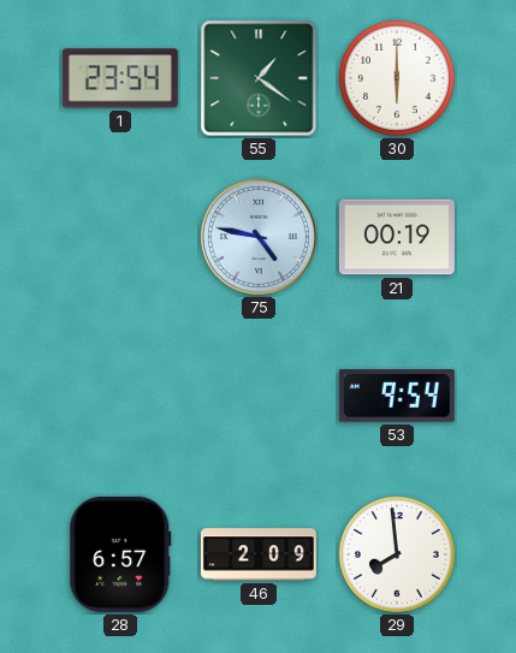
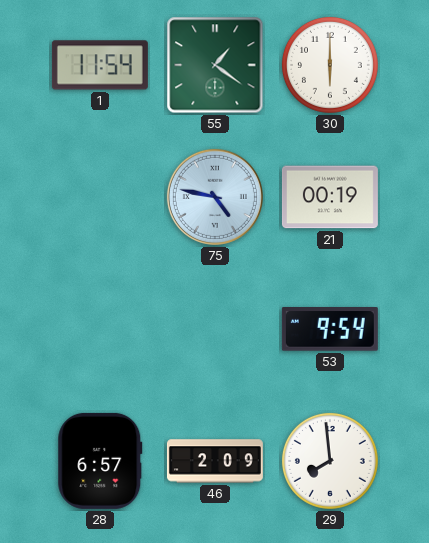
1: 23:54 -> 11:54 (100, 65)
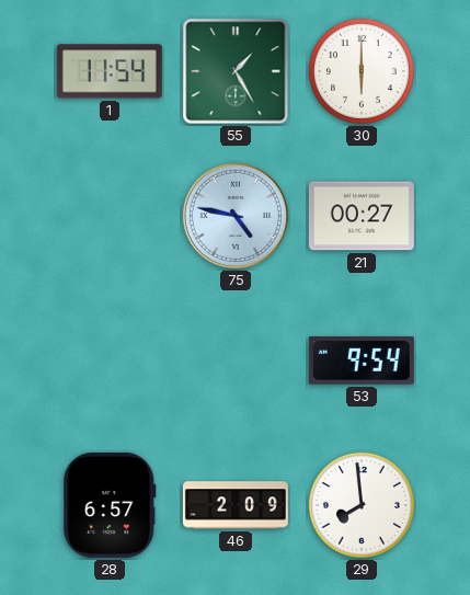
55: 1:21 -> 1:25 (236, 71)
21: 00:19 -> 00:27 (362, 216)
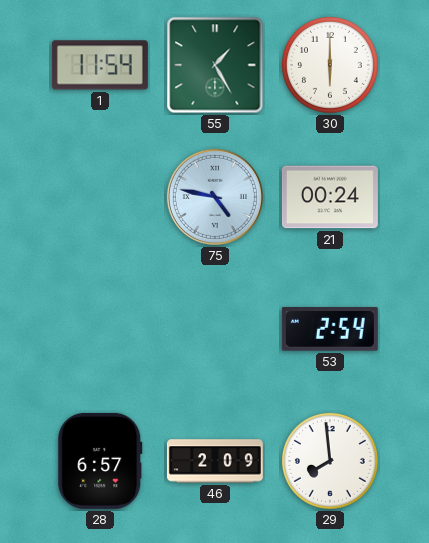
21: 00:27 -> 00:24 (330, 197)
53: 9:54 -> 2:54 (330, 329)
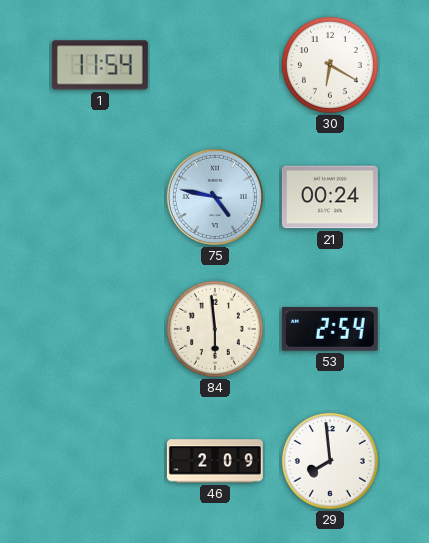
55: 1:25 -> none (215, 65)
30: 6:00 -> 6:20 (330, 65)
84: none -> 5:59 (215, 329)
28: 6:57 -> none (100, 461)
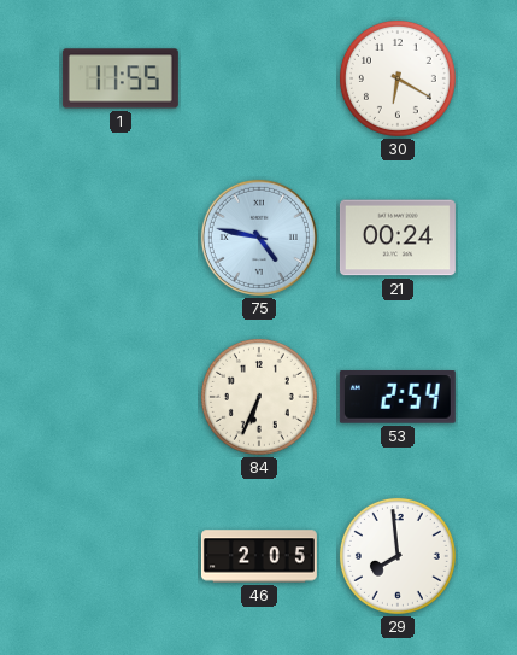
1: 11:54 -> 11:55 (121, 78)
84: 5:59 -> 6:34 (259, 397)
46: 2:09 -> 2:05 (259, 556)
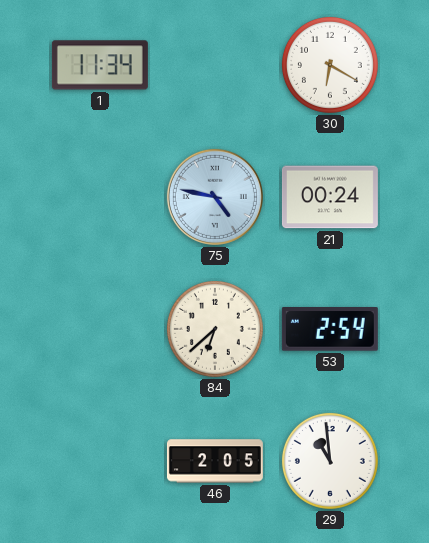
1: 11:55 -> 11:34 (100, 65)
84: 6:34 -> 6:38 (215, 329)
29: 7:59 -> 10:59 (330, 461)
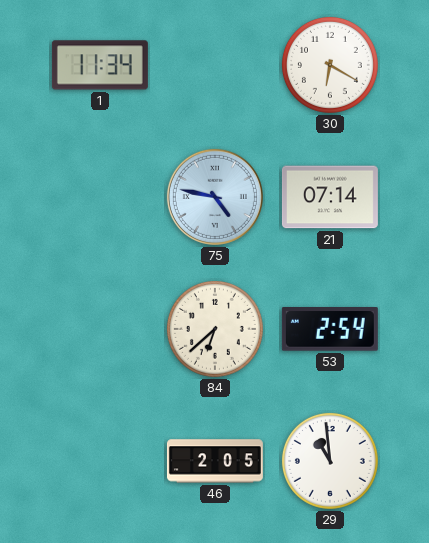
21: 00:24 -> 07:14 (330, 197)
